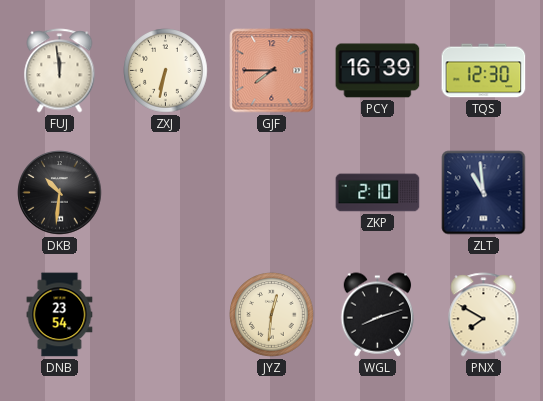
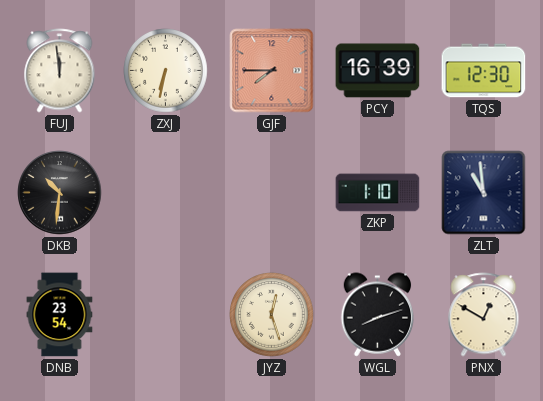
ZKP: 2:10 -> 1:10 (378, 193)
JYZ: 12:31 -> 12:27 (272, 315)
PNX: 7:50 -> 12:50 (484, 315)
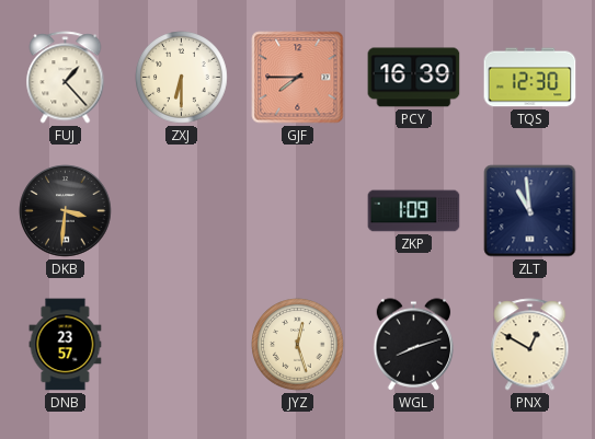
FUJ: 11:59 -> 1:23 (66, 78)
ZXJ: 6:32 -> 6:30 (182, 78)
DKB: 10:31 -> 3:31 (66, 211)
ZKP: 1:10 -> 1:09 (414, 211)
DNB: 23:54 -> 23:57 (66, 345)
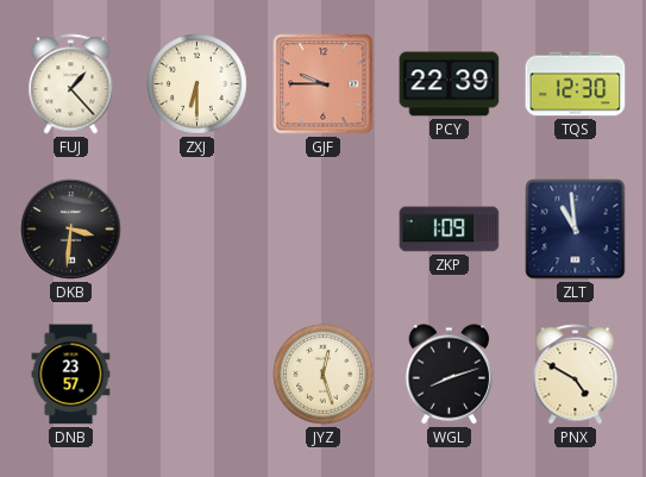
GJF: 7:45 -> 9:45 (324, 84)
PCY: 16:39 -> 22:39 (450, 84)
PNX: 12:50 -> 4:50 (576, 375)
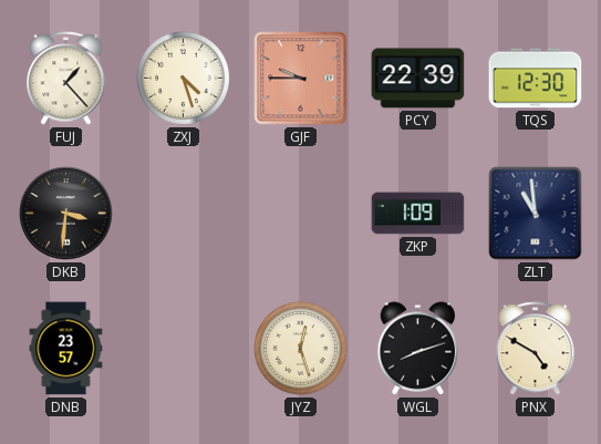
ZXJ: 6:30 -> 4:27 (184, 79)
